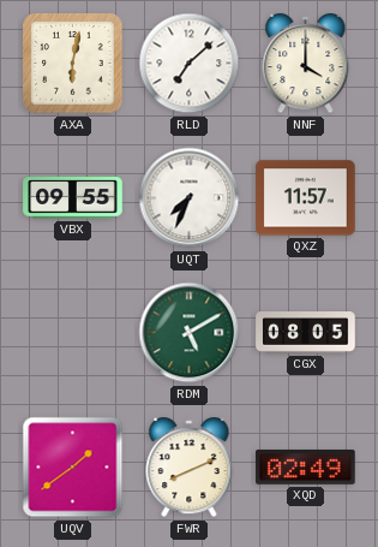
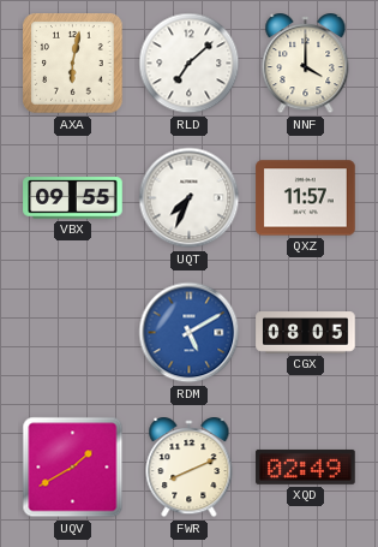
RDM dial: green -> blue (190, 333)
UQV: 1:39 -> 1:40 (73, 468)
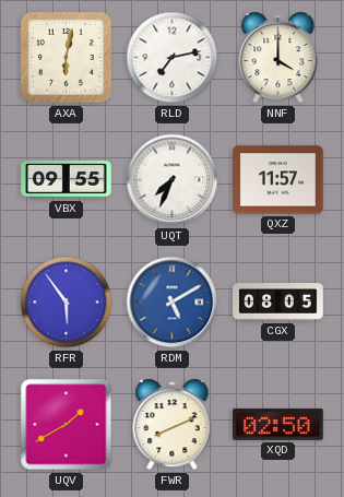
RLD: 7:08 -> 7:13 (173, 58)
RFR: none -> 5:54 (67, 303)
XQD: 02:49 -> 02:50 (278, 425)
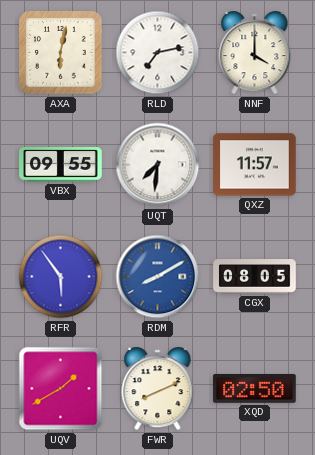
UQT: 7:34 -> 7:31 (158, 165)
RDM: 5:10 -> 8:10 (158, 277)
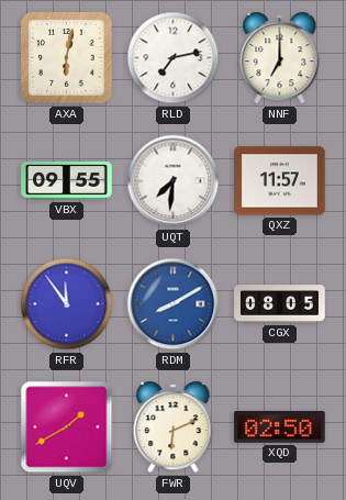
NNF: 4:00 -> 7:00 (280, 59)
RFR: 5:54 -> 11:54 (67, 304)
FWR: 8:11 -> 6:11 (174, 429)
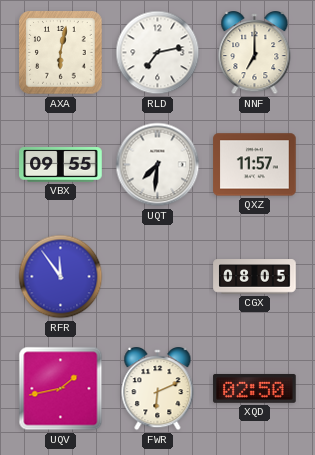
RDM: 8:10 -> none (174, 304)
UQV: 1:40 -> 1:43 (61, 389)
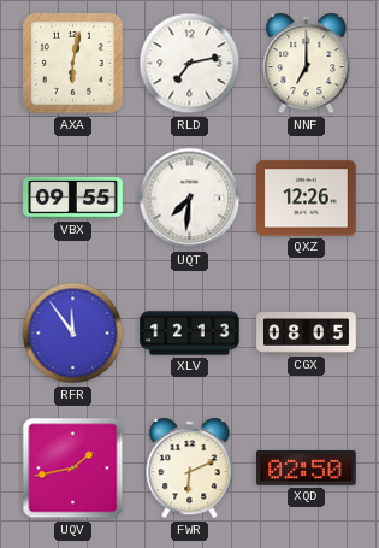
QXZ: 11:57 -> 12:26 (307, 199)
XLV: none -> 12:13 (190, 334)
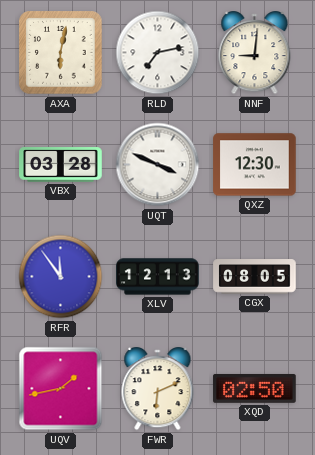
NNF: 7:00 -> 9:01 (255, 54)
VBX: 09:55 -> 03:28 (61, 165)
UQT: 7:31 -> 3:49 (158, 165)
QXZ: 12:26 -> 12:30 (255, 165)
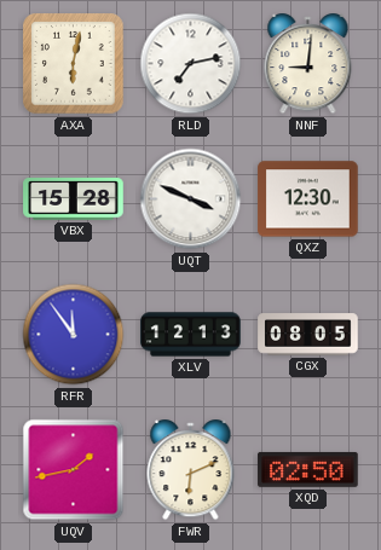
VBX: 03:28 -> 15:28 (74, 199)
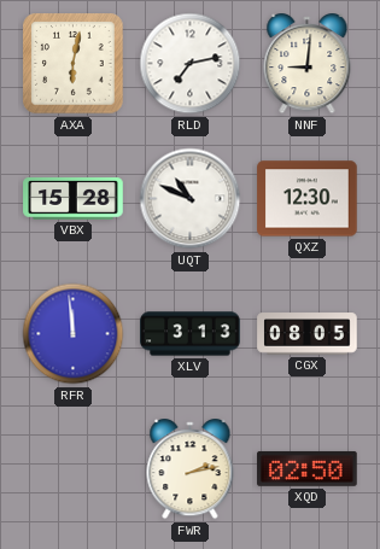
UQT: 3:49 -> 10:49 (191, 199)
RFR: 11:54 -> 11:59 (74, 334)
XLV: 12:13 -> 3:13 (191, 334)
UQV: 1:43 -> none (74, 470)
FWR: 6:11 -> 2:13 (191, 471)
